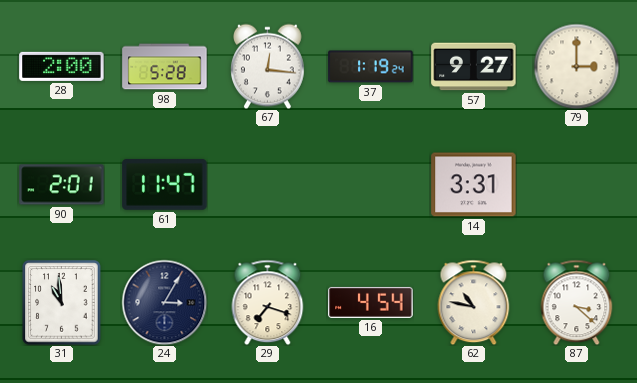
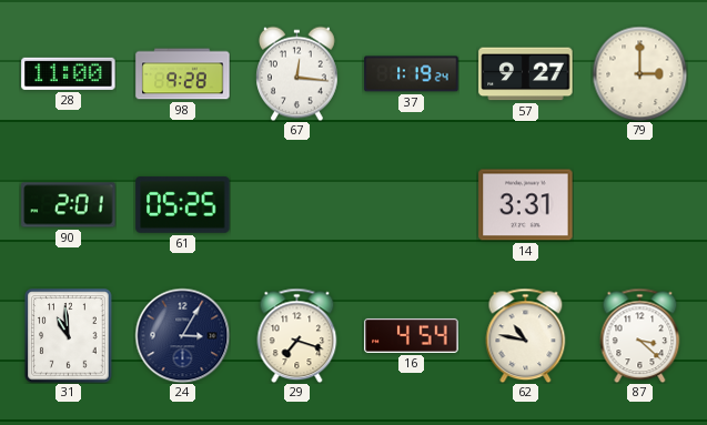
28: 2:00 -> 11:00 (69, 73)
98: 5:28 -> 9:28 (183, 74)
61: 11:47 -> 05:25 (183, 204)
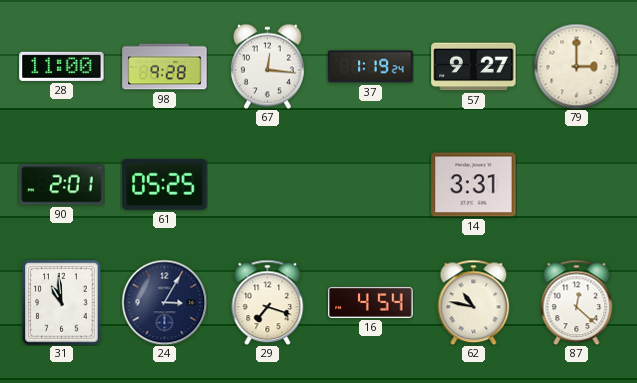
87: 3:22 -> 12:22 (577, 302)
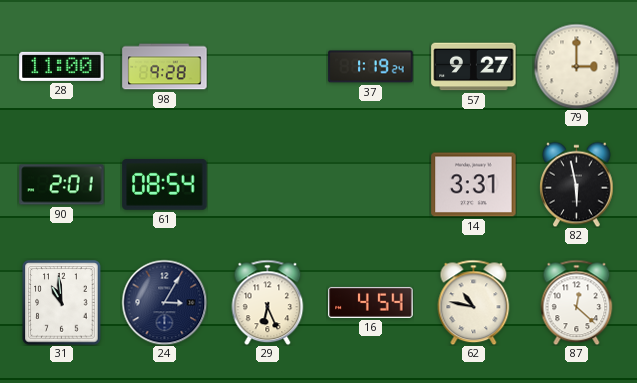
67: 12:16 -> none (268, 66)
61: 05:25 -> 08:54 (165, 184)
82: none -> 5:58 (577, 184)
29: 7:18 -> 6:26 (268, 302)
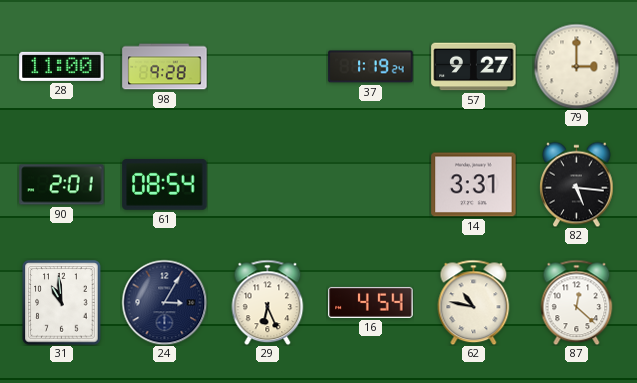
82: 5:58 -> 5:16 (577, 184)
